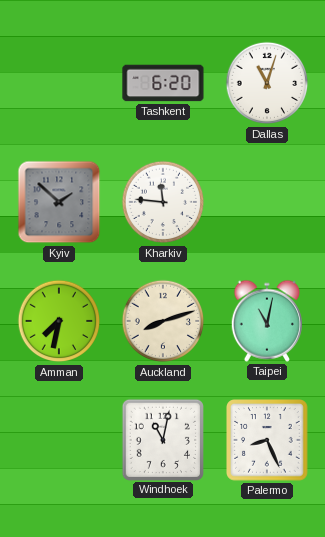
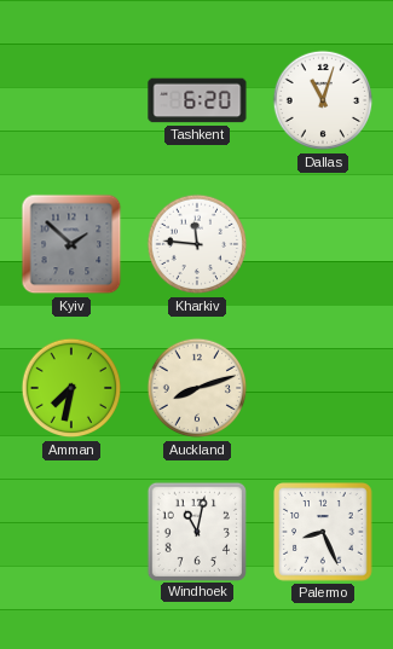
Taipei: 11:02 -> none (266, 321)
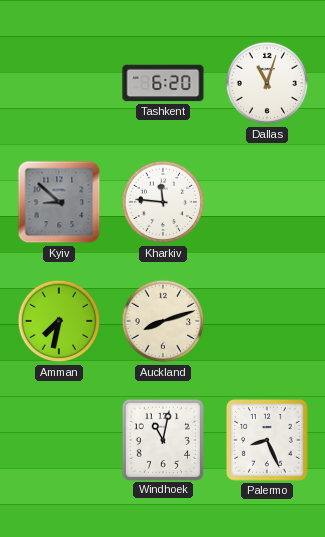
Kyiv: 1:52 -> 8:52 (59, 202)
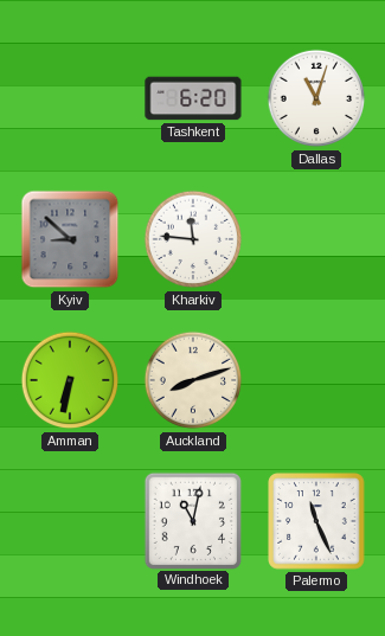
Amman: 7:32 -> 6:32 (70, 380)
Palermo: 8:26 -> 11:26 (316, 521)
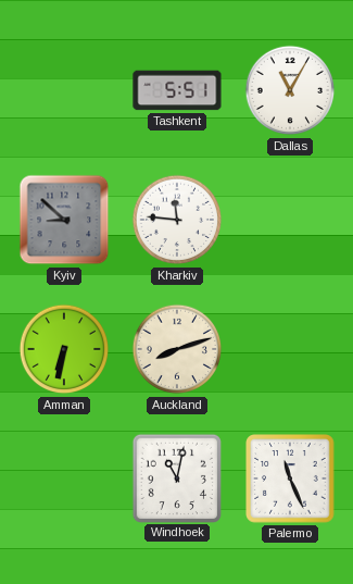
Tashkent: 6:20 -> 5:51 (177, 90)
Dallas: 11:03 -> 11:05 (290, 90)
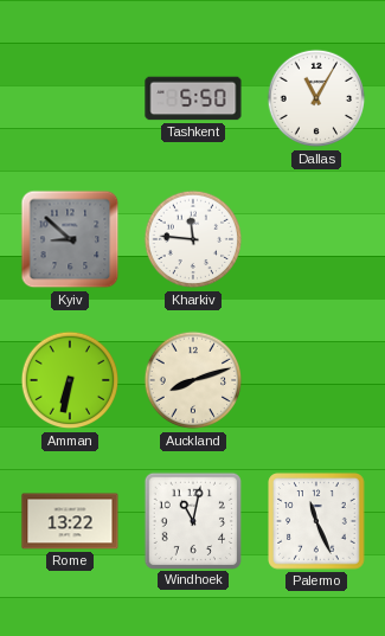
Tashkent: 5:51 -> 5:50 (193, 98)
Rome: none -> 13:22 (70, 521)
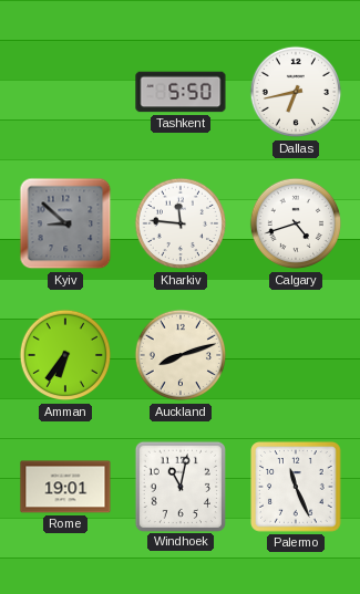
Dallas: 11:05 -> 6:43 (296, 92)
Calgary: none -> 4:42 (296, 223)
Amman: 6:32 -> 6:36 (65, 355)
Rome: 13:22 -> 19:01 (65, 487)
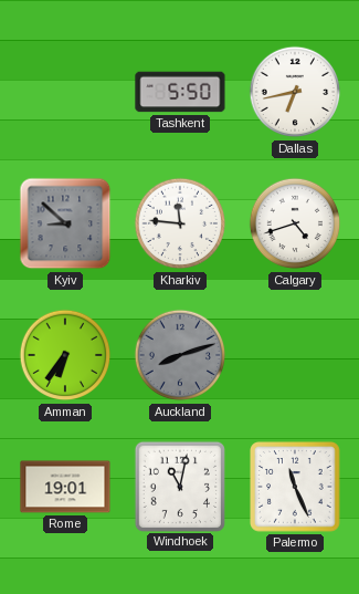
Auckland dial: cream -> grey (180, 355)
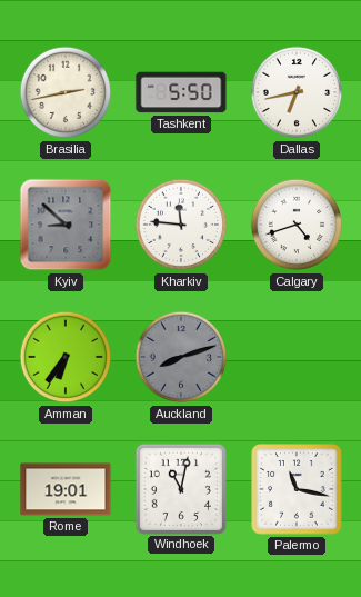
Brasilia: none -> 2:43 (66, 92)
Palermo: 11:26 -> 11:17 (297, 489)
